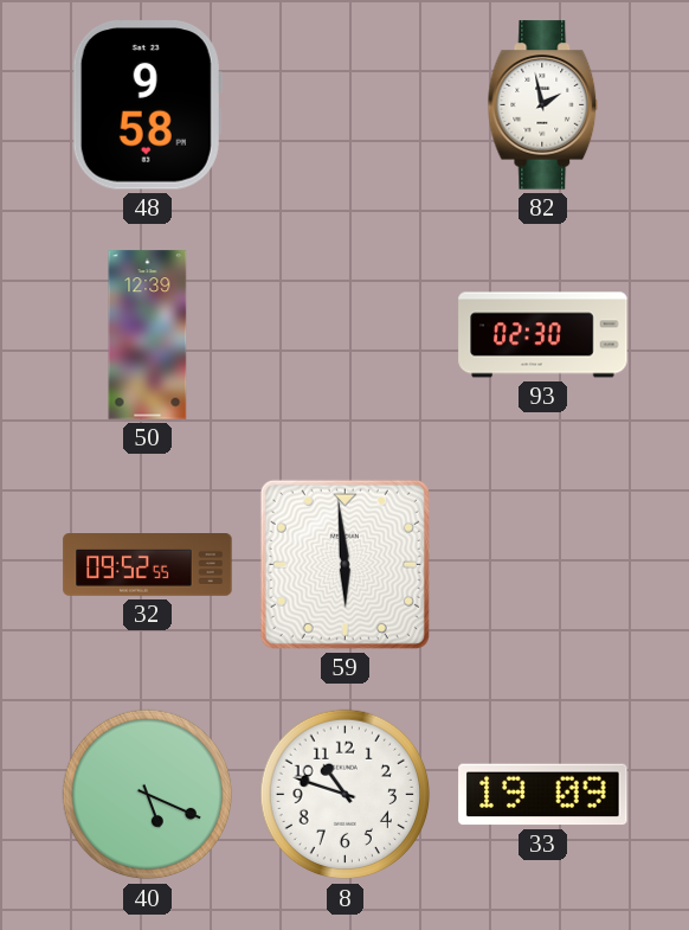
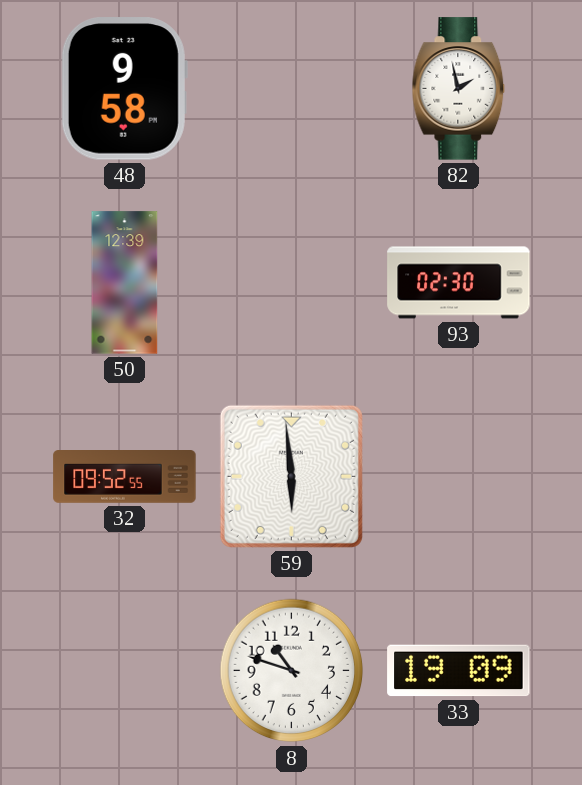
40: 5:19 -> none (148, 795)
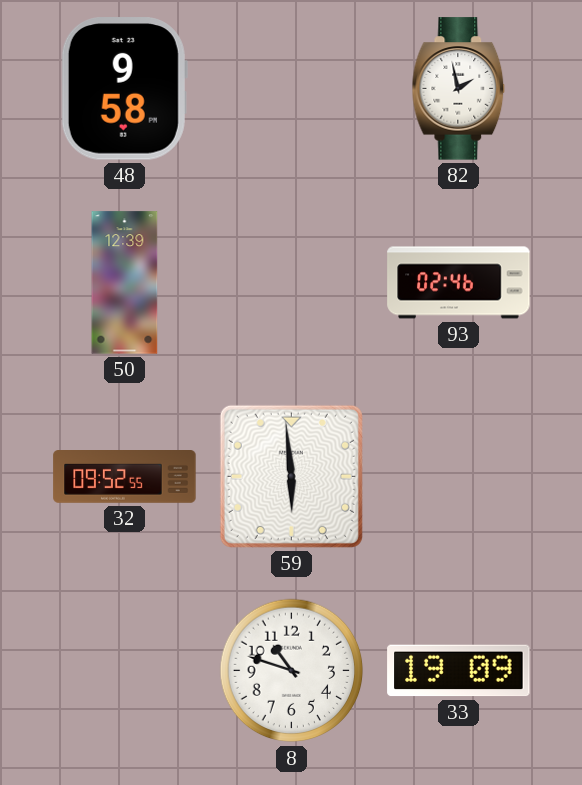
93: 02:30 -> 02:46 (459, 283)
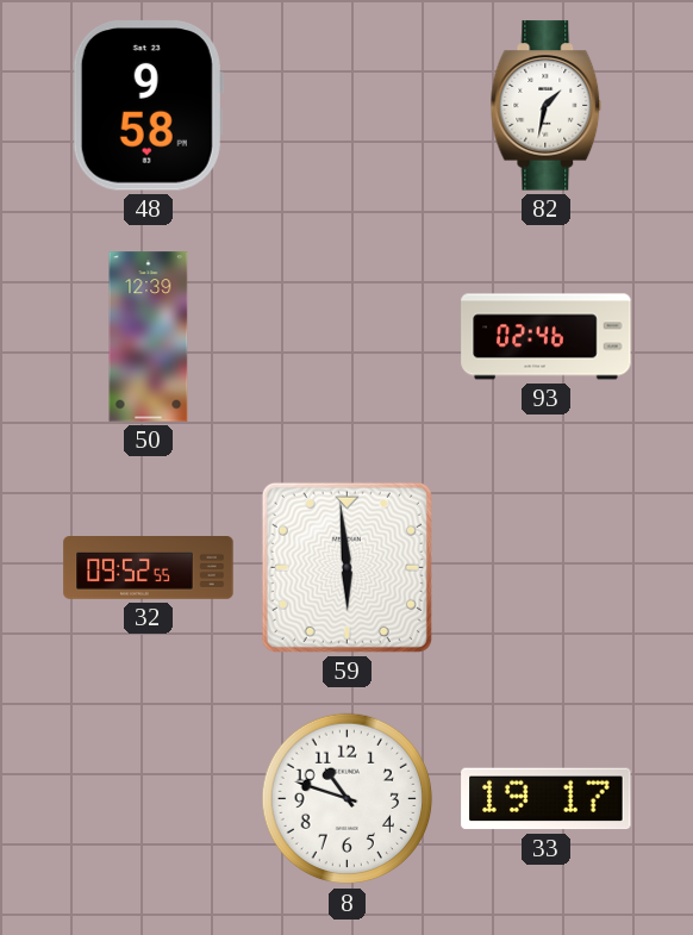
82: 1:58 -> 1:32 (547, 106)
33: 19:09 -> 19:17 (547, 799)
